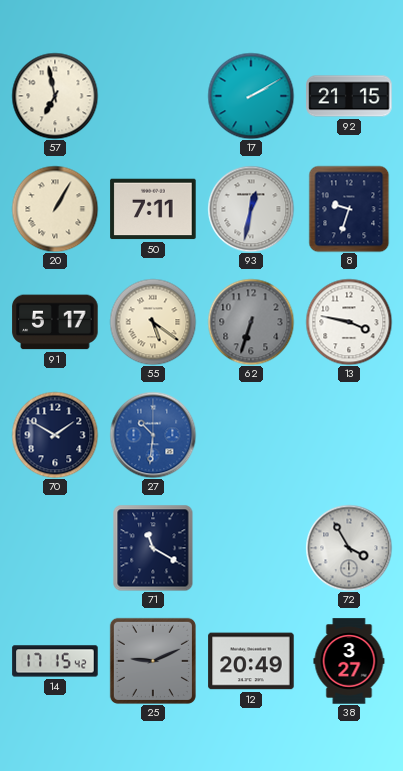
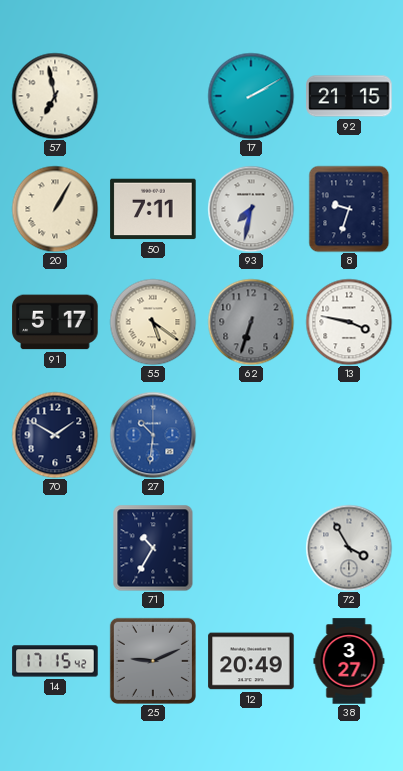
93: 12:32 -> 7:32 (251, 209)
71: 11:20 -> 10:35 (153, 548)
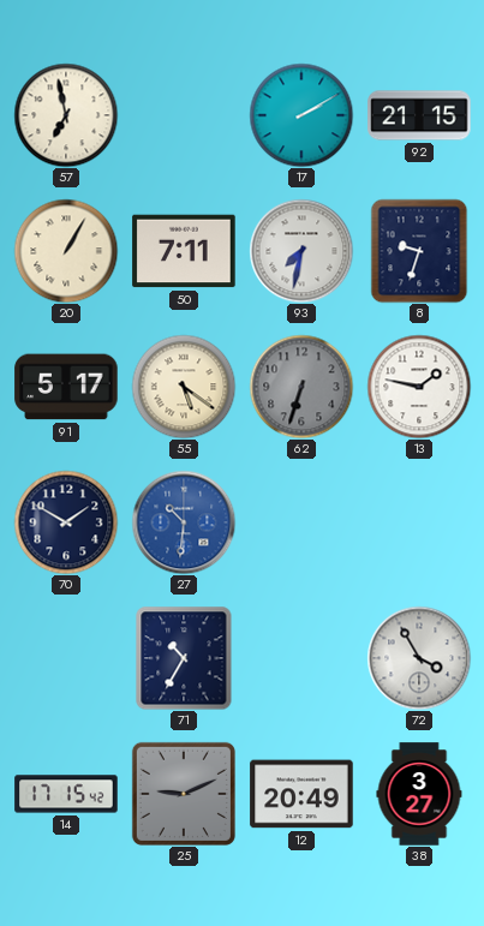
13: 3:47 -> 1:47 (419, 387)
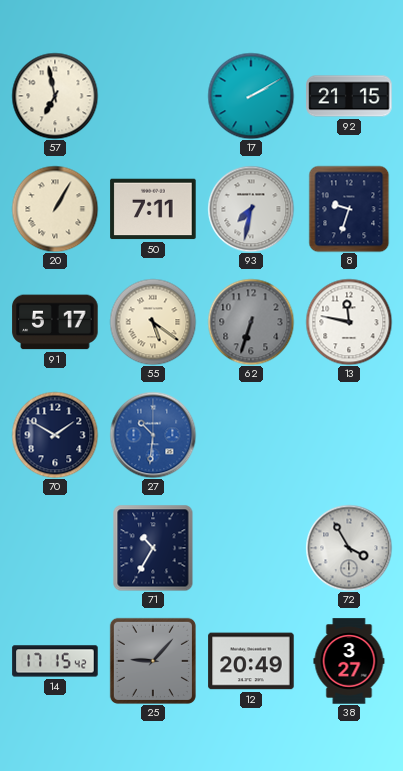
13: 1:47 -> 11:47 (349, 322)
25: 9:11 -> 9:07 (153, 661)
